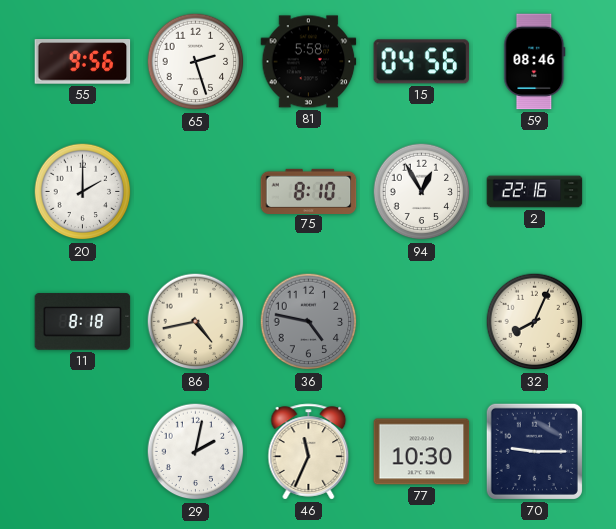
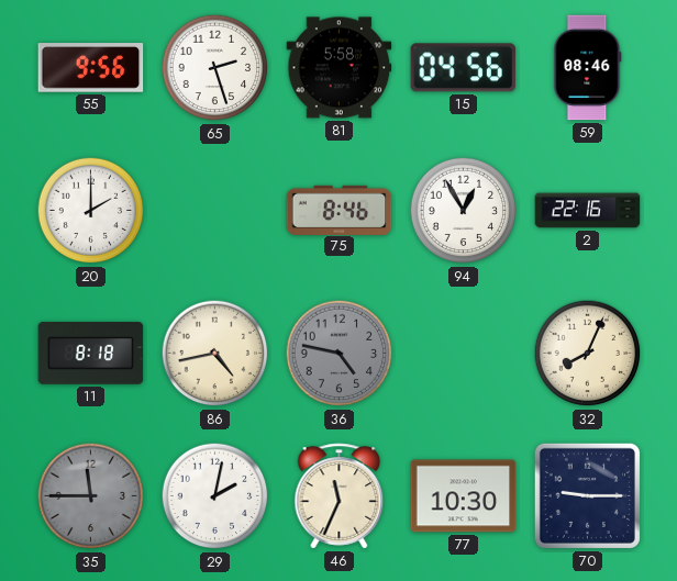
75: 8:10 -> 8:46 (340, 210)
35: none -> 11:45 (91, 496)
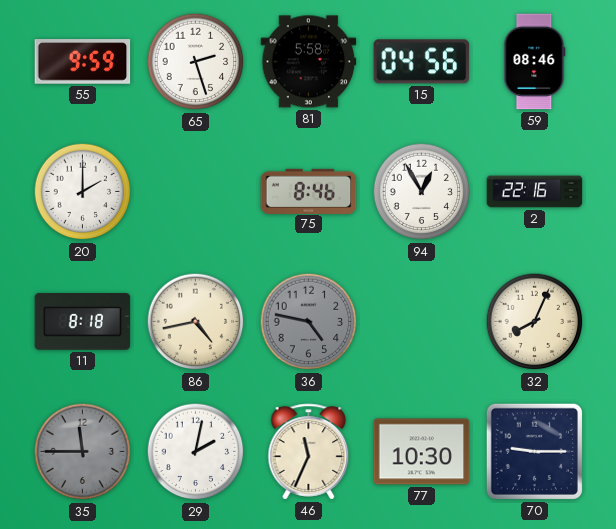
55: 9:56 -> 9:59 (83, 62)
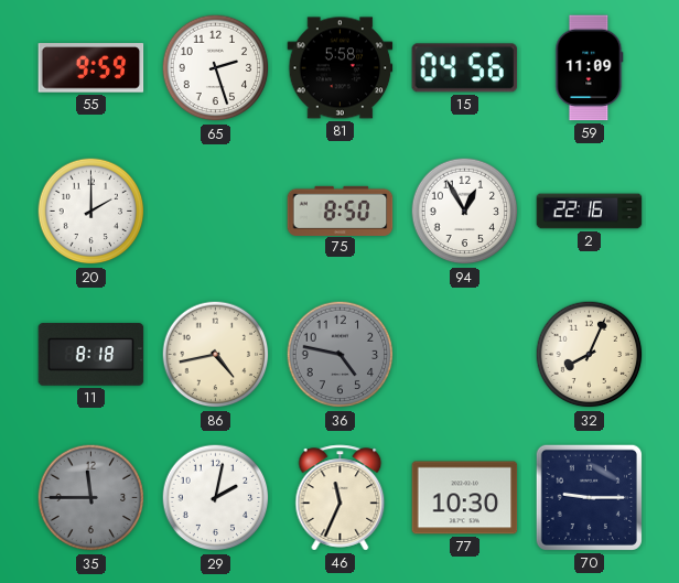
59: 08:46 -> 11:09 (590, 68)
75: 8:46 -> 8:50 (341, 210)
